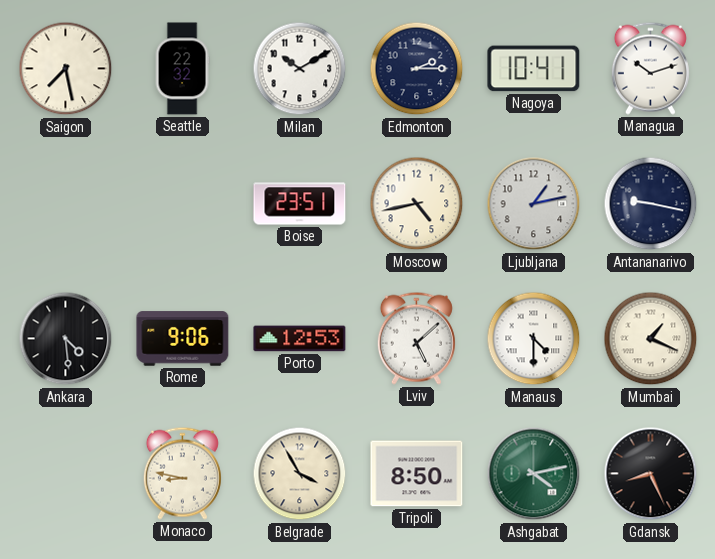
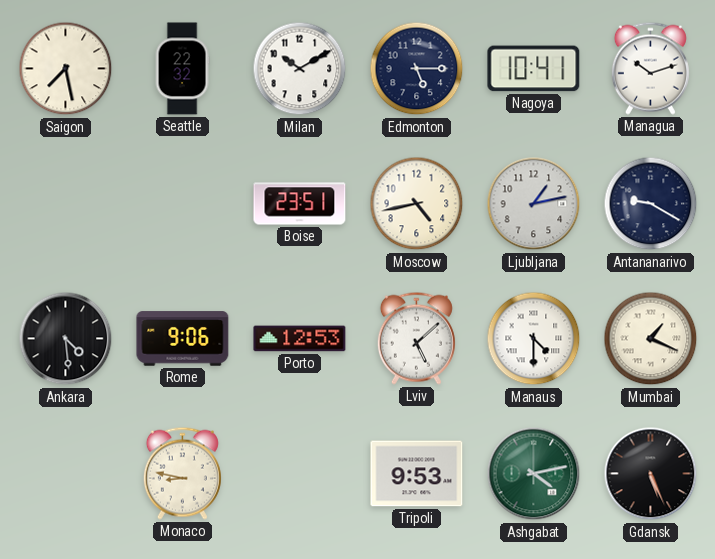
Edmonton: 2:15 -> 5:15 (417, 69)
Antananarivo: 9:17 -> 9:20 (651, 204)
Belgrade: 3:55 -> none (300, 474)
Tripoli: 8:50 -> 9:53 (417, 474)
Gdansk: 8:26 -> 5:26 (651, 474)
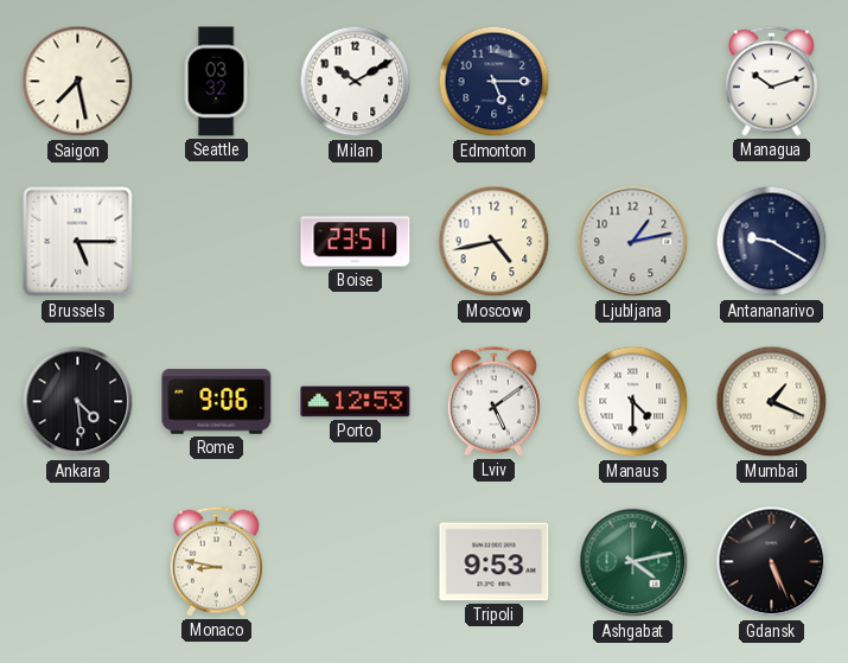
Seattle: 22:32 -> 03:32 (216, 82)
Nagoya: 10:41 -> none (534, 69)
Brussels: none -> 5:15 (78, 242)
Lviv: 5:08 -> 5:09 (493, 401)
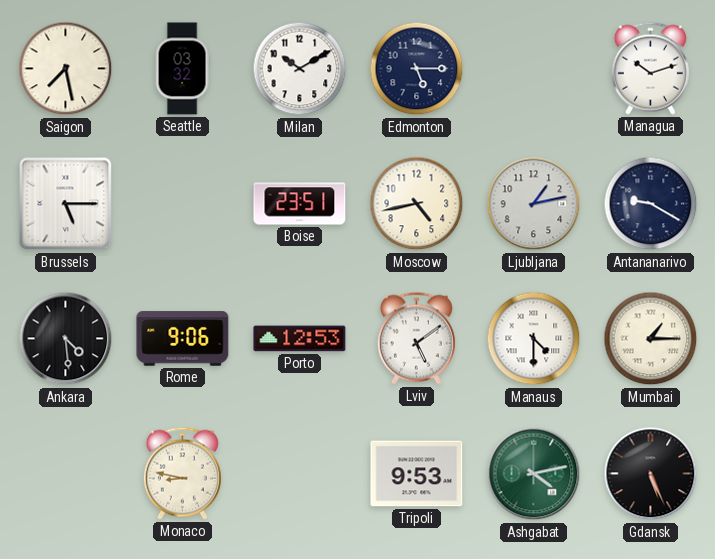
Mumbai: 1:19 -> 1:15 (651, 339)
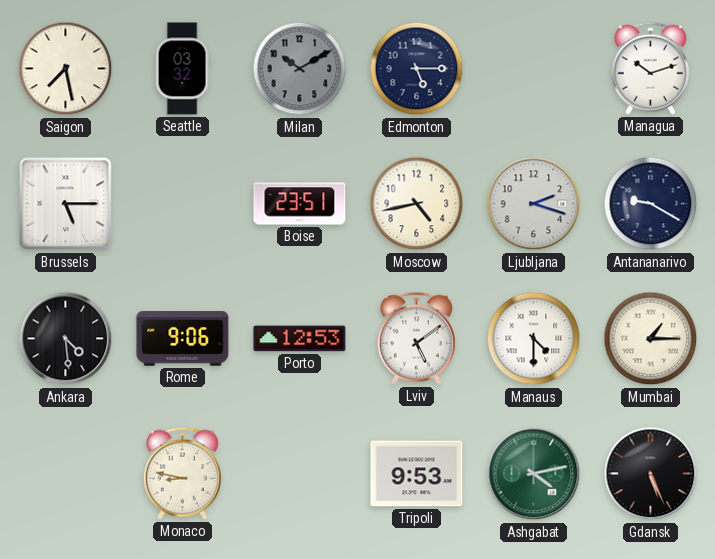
Milan dial: white -> grey (300, 69)
Ljubljana: 1:13 -> 2:18 (534, 204)
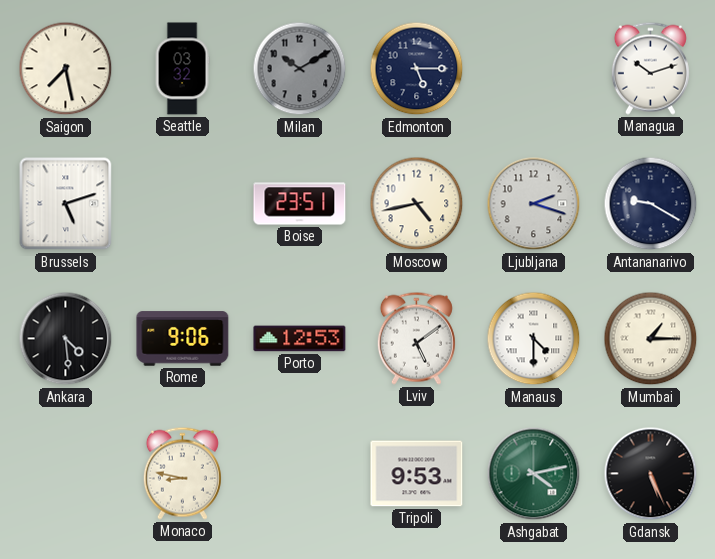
Brussels: 5:15 -> 5:12 (66, 204)
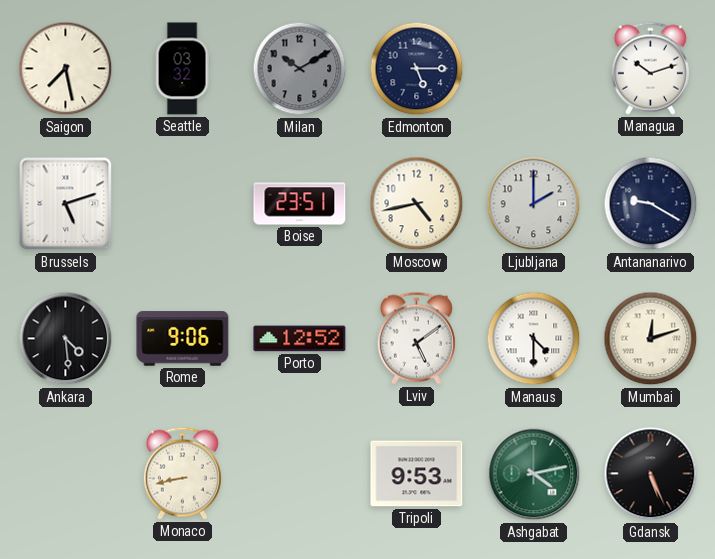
Ljubljana: 2:18 -> 2:00 (534, 204)
Porto: 12:53 -> 12:52 (300, 339)
Mumbai: 1:15 -> 12:12 (651, 339)
Monaco: 8:47 -> 8:43 (182, 473)
